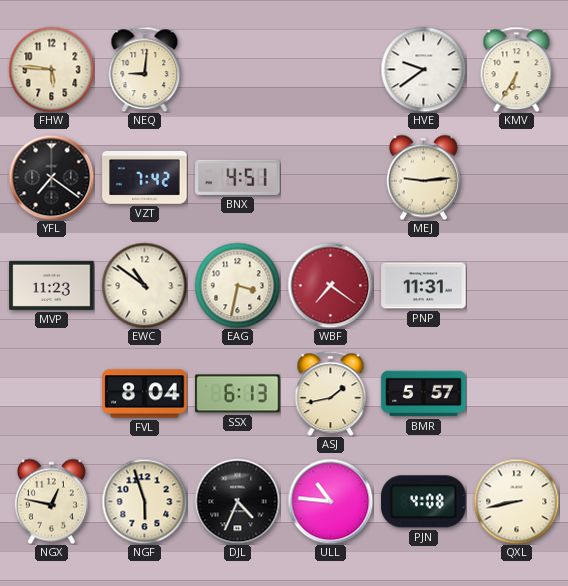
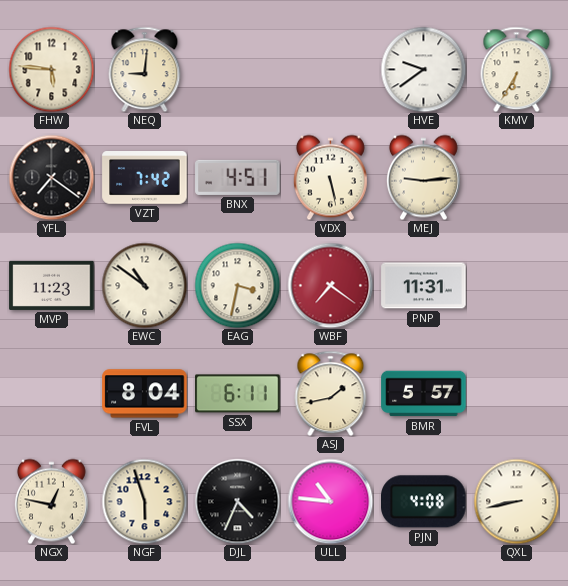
VDX: none -> 5:28 (330, 177)
SSX: 6:13 -> 6:11 (238, 394)
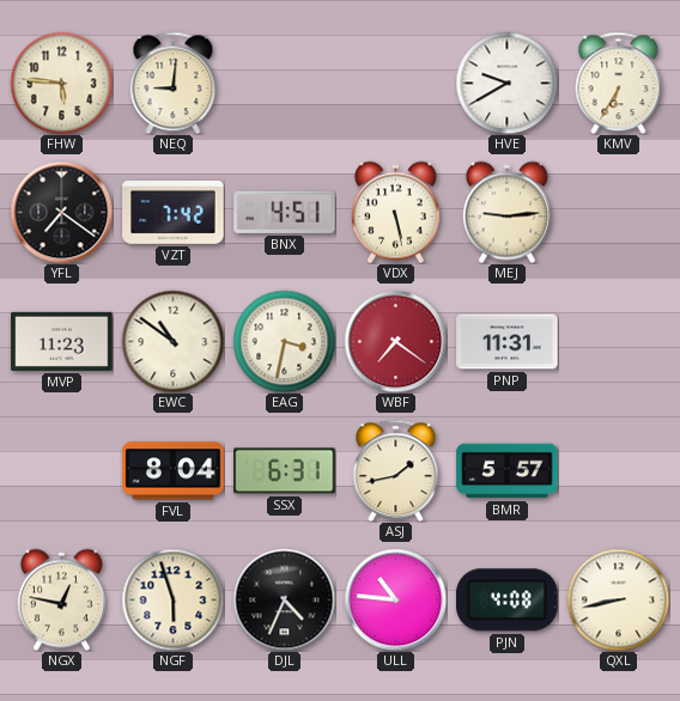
HVE: 9:39 -> 9:40 (506, 83)
SSX: 6:11 -> 6:31 (285, 471)
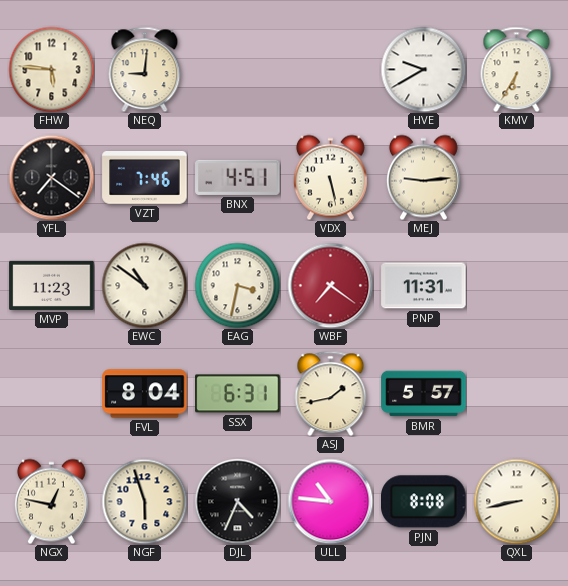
VZT: 7:42 -> 7:46 (145, 178)
PJN: 4:08 -> 8:08 (424, 502)
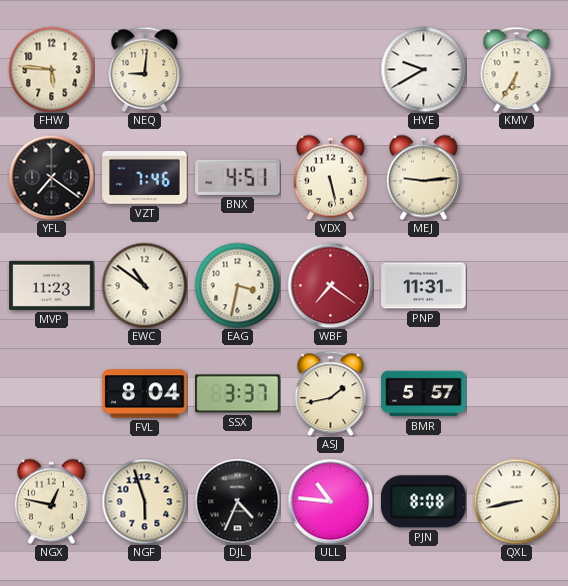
SSX: 6:31 -> 3:37 (238, 394)
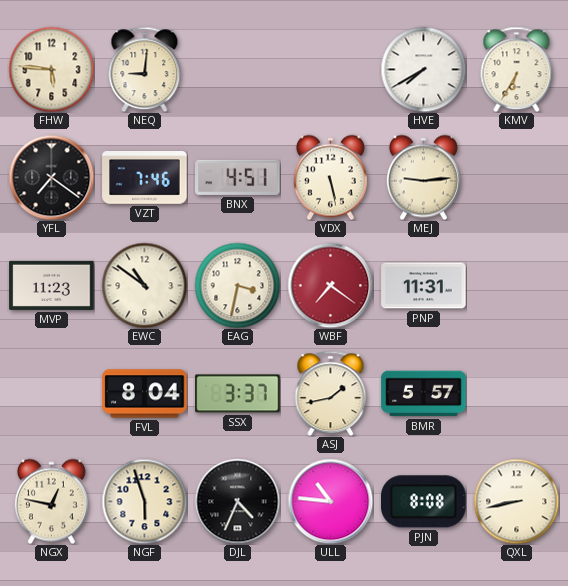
HVE: 9:40 -> 7:40 (423, 69)
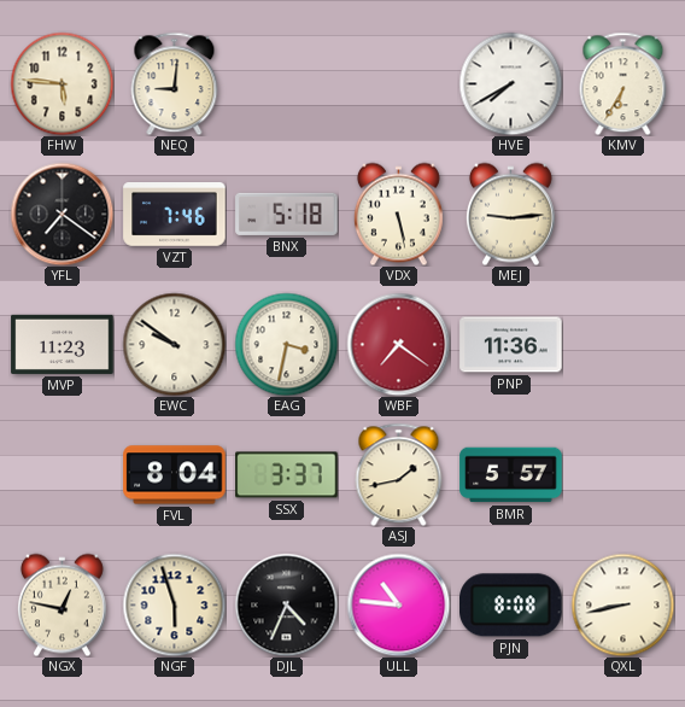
BNX: 4:51 -> 5:18 (287, 214)
EWC: 10:51 -> 9:51 (174, 344)
PNP: 11:31 -> 11:36 (511, 345)
